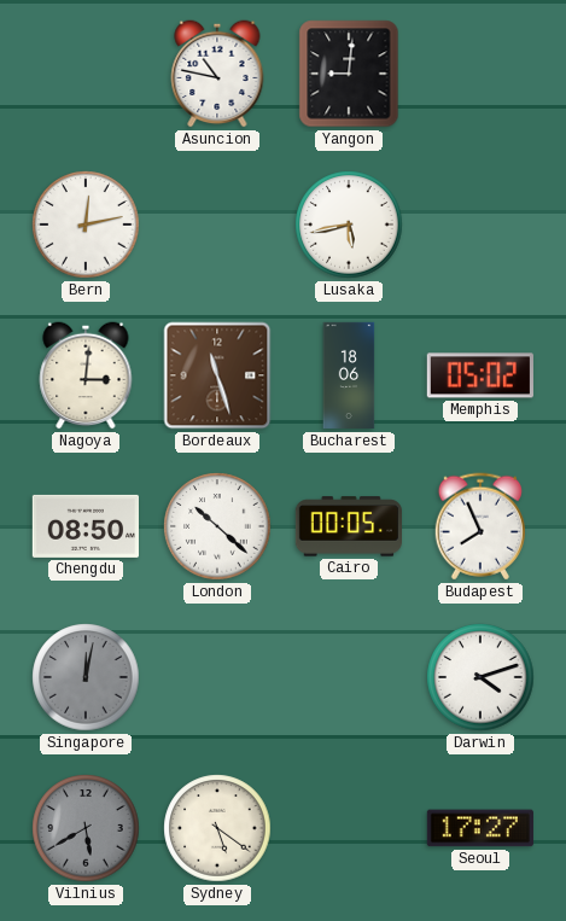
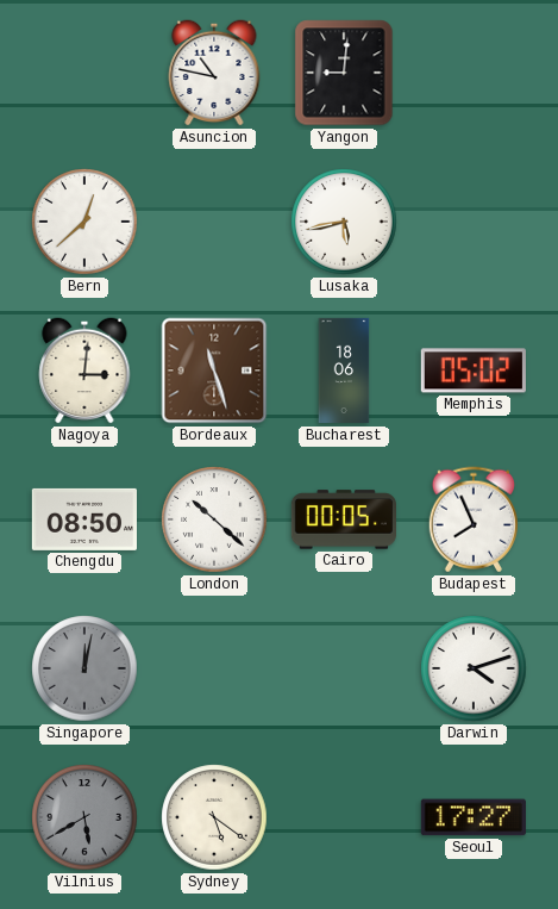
Bern: 12:13 -> 12:38 (84, 222)
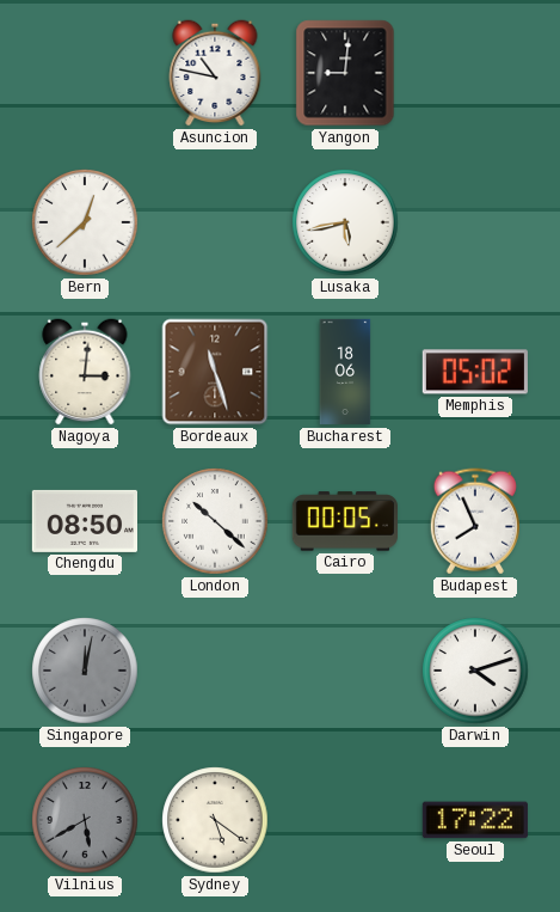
Seoul: 17:27 -> 17:22 (475, 820)
